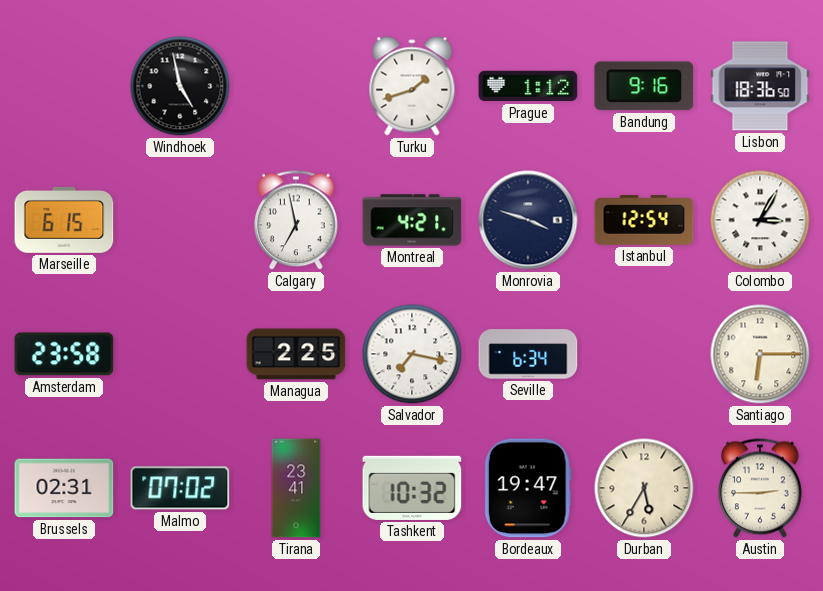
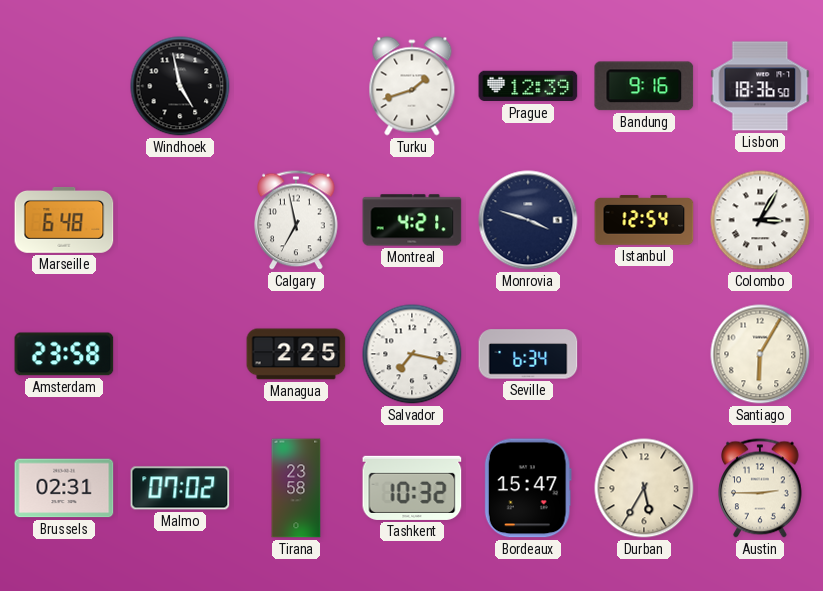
Prague: 1:12 -> 12:39 (528, 86)
Marseille: 6:15 -> 6:48 (64, 220)
Santiago: 6:15 -> 6:05 (760, 354)
Tirana: 23:41 -> 23:58 (296, 488)
Bordeaux: 19:47 -> 15:47 (528, 488)
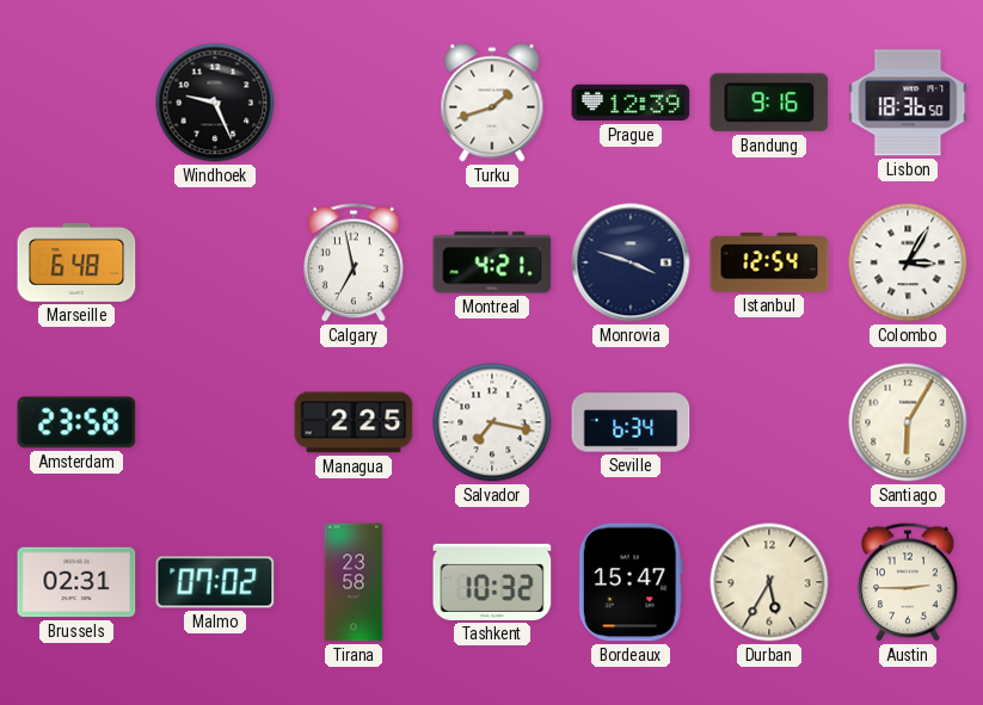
Windhoek: 4:58 -> 9:26 (215, 103)
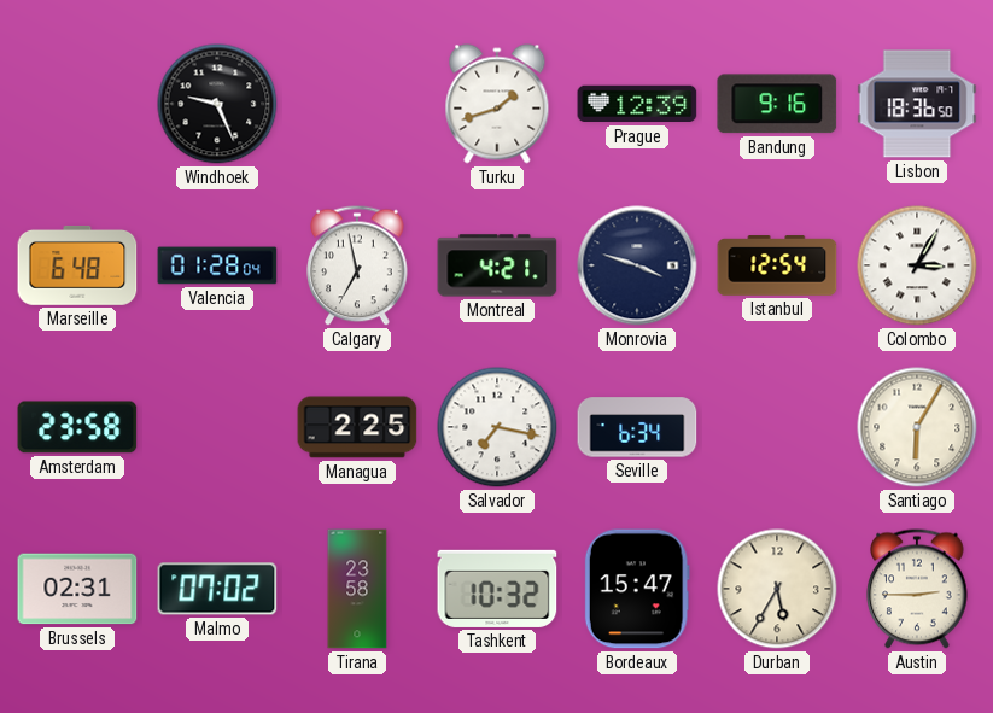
Valencia: none -> 01:28 (217, 265)
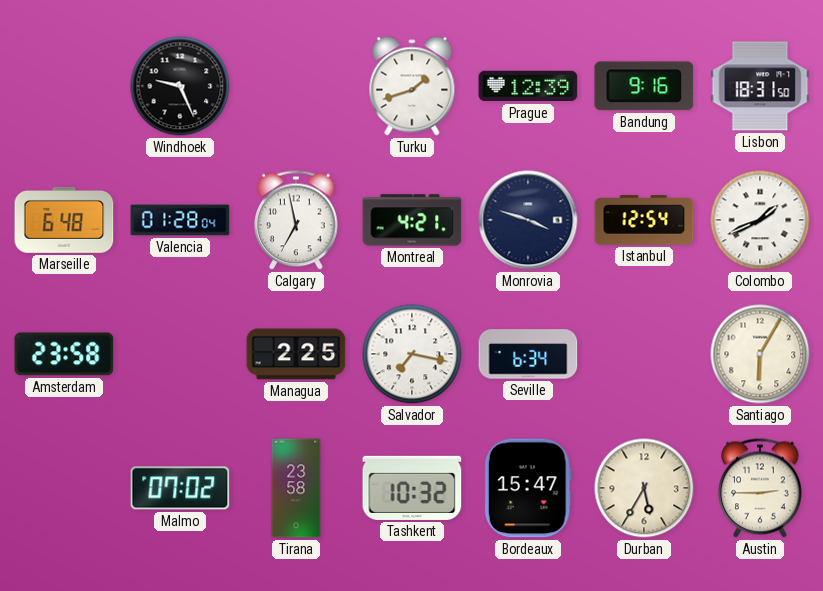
Lisbon: 18:36 -> 18:31 (760, 86)
Colombo: 3:05 -> 1:41 (760, 220)
Brussels: 02:31 -> none (77, 589)
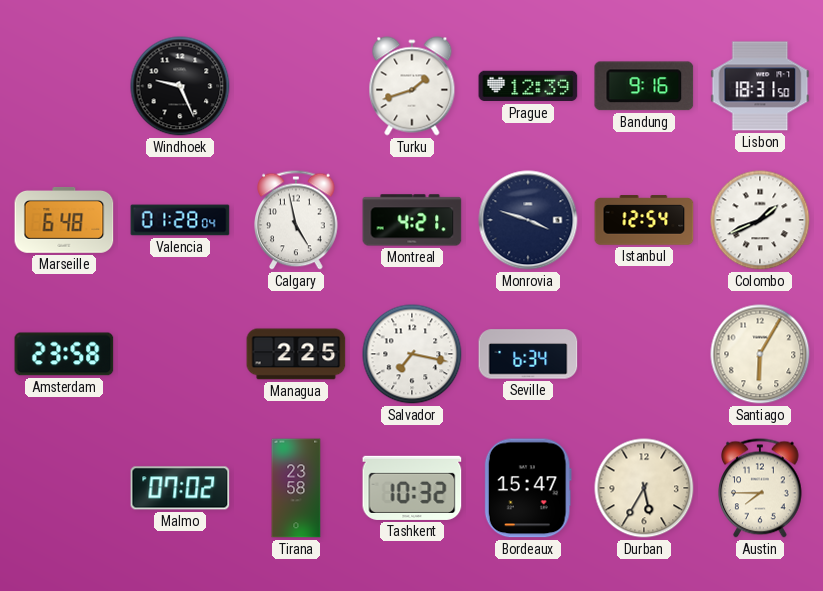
Calgary: 6:58 -> 4:58 (297, 220)
Austin: 2:45 -> 7:45 (761, 488)
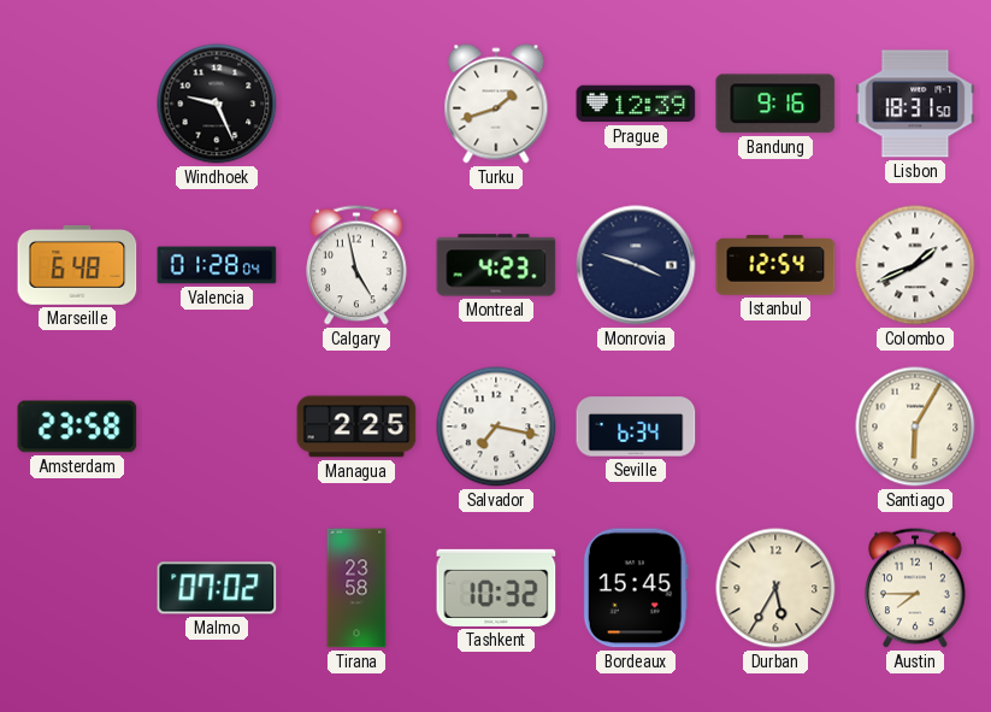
Montreal: 4:21 -> 4:23 (496, 265)
Bordeaux: 15:47 -> 15:45 (636, 588)
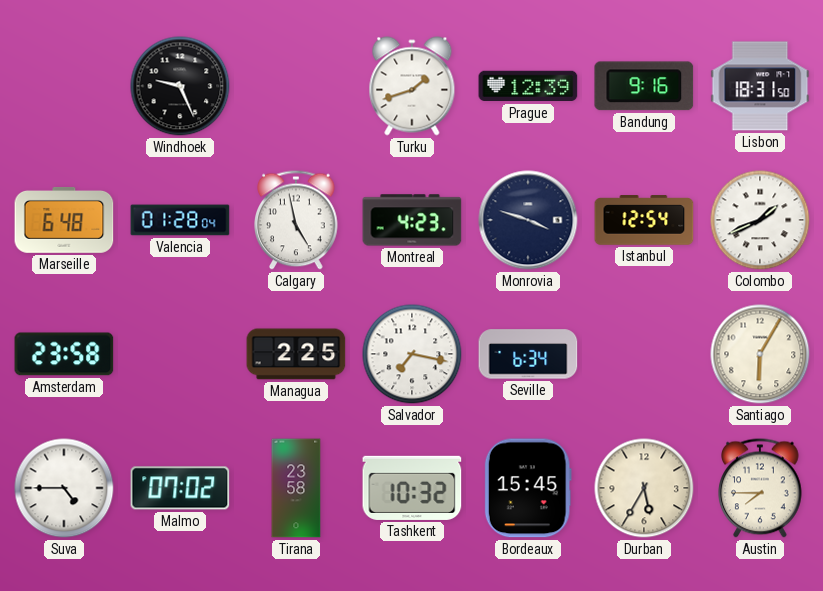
Suva: none -> 4:45 (64, 488)
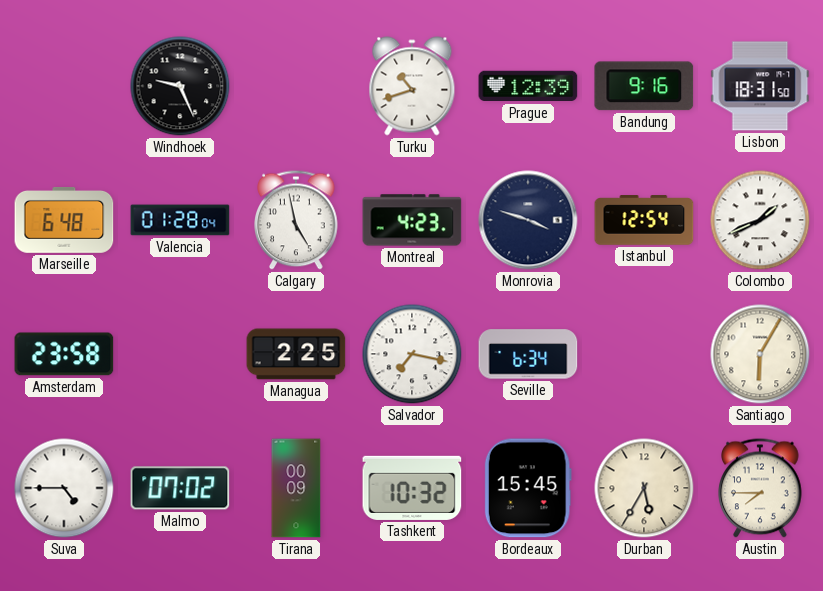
Turku: 1:42 -> 10:42 (412, 86)
Tirana: 23:58 -> 00:09 (296, 488)
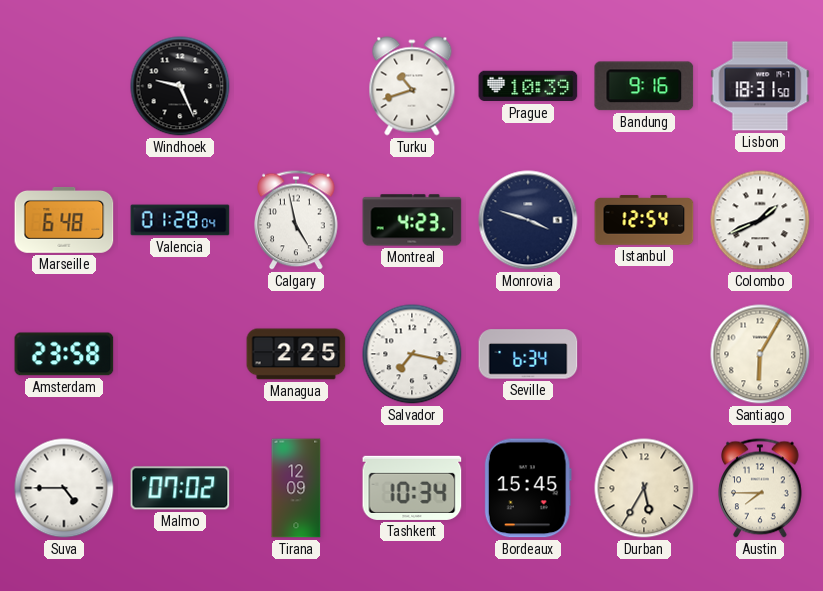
Prague: 12:39 -> 10:39 (528, 86)
Tirana: 00:09 -> 12:09 (296, 488)
Tashkent: 10:32 -> 10:34 (412, 488)
